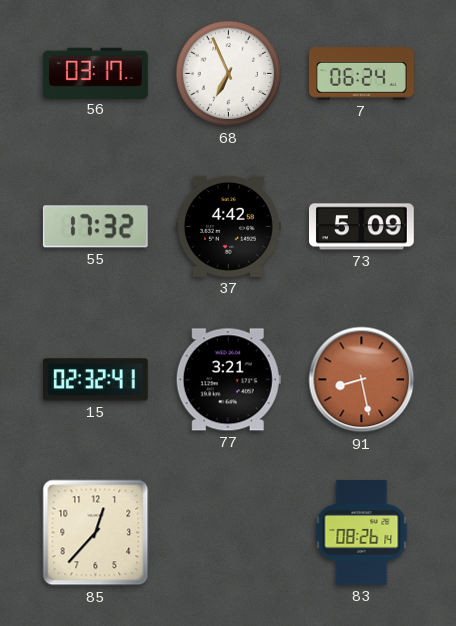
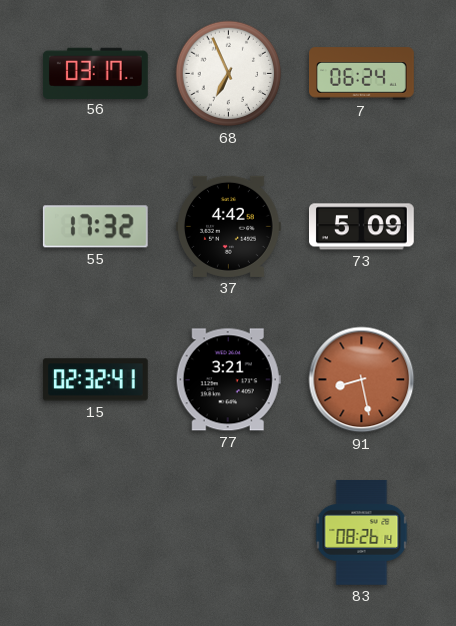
85: 12:37 -> none (96, 533)
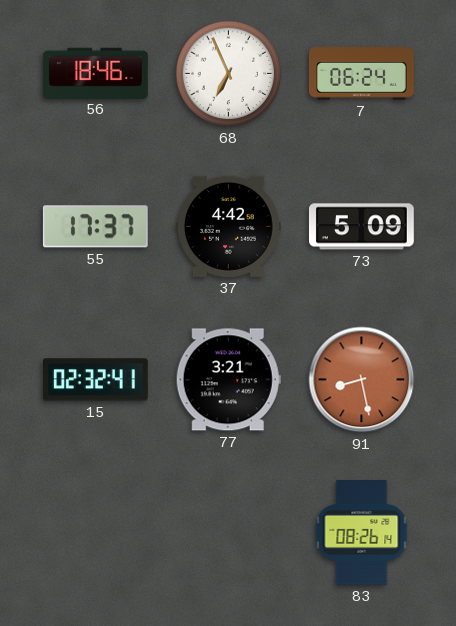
56: 03:17 -> 18:46 (95, 73)
55: 17:32 -> 17:37 (95, 227)
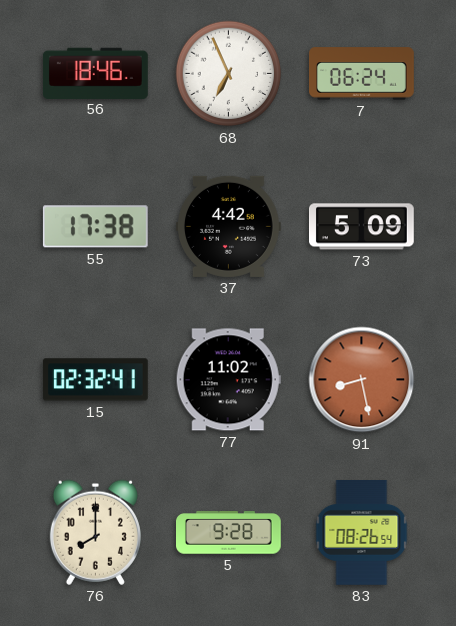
55: 17:37 -> 17:38 (95, 227)
77: 3:21 -> 11:02 (228, 380)
76: none -> 8:00 (95, 532)
5: none -> 9:28 (229, 533)
83: 08:26:14 -> 08:26:54 (362, 533)
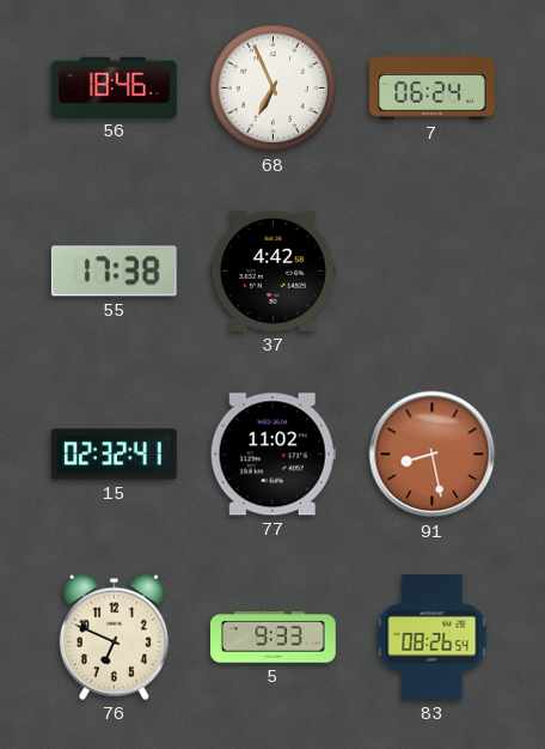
73: 5:09 -> none (362, 227)
76: 8:00 -> 6:49 (114, 637)
5: 9:28 -> 9:33 (274, 638)
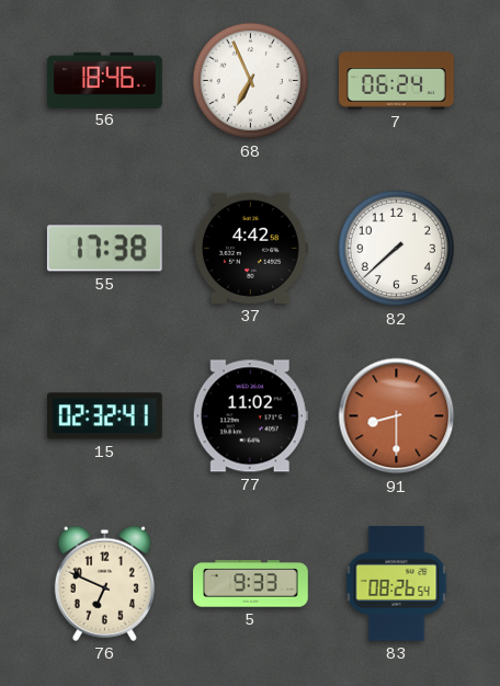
82: none -> 7:38 (397, 249)
91: 8:28 -> 8:30 (397, 416)
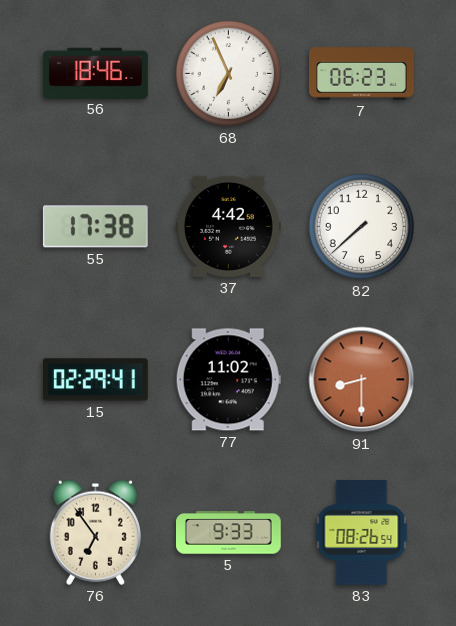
7: 06:24 -> 06:23 (362, 74)
15: 02:32 -> 02:29 (95, 380)
76: 6:49 -> 6:54 (95, 532)
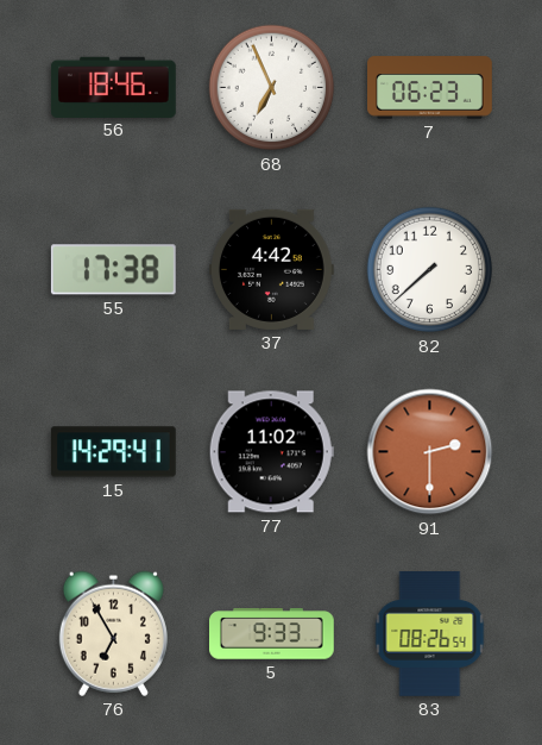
15: 02:29 -> 14:29 (113, 452)
91: 8:30 -> 2:30 (430, 452)
76: 6:54 -> 6:55 (113, 633)
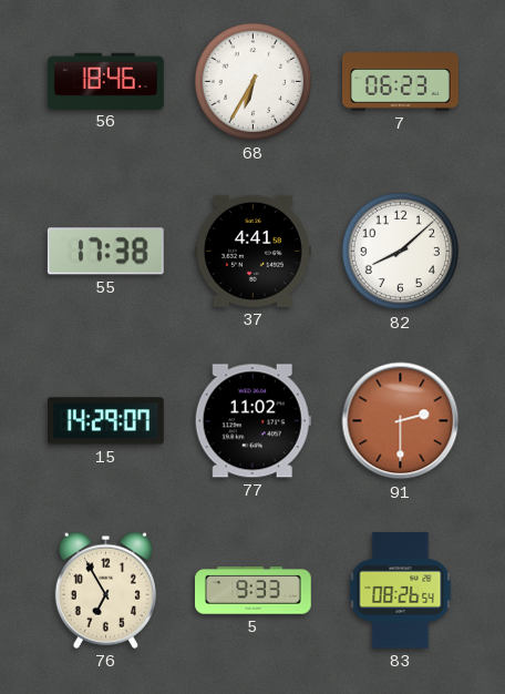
68: 6:56 -> 6:35 (254, 82)
37: 4:42 -> 4:41 (254, 251)
82: 7:38 -> 8:08 (401, 252)
15: 14:29:41 -> 14:29:07 (105, 421)
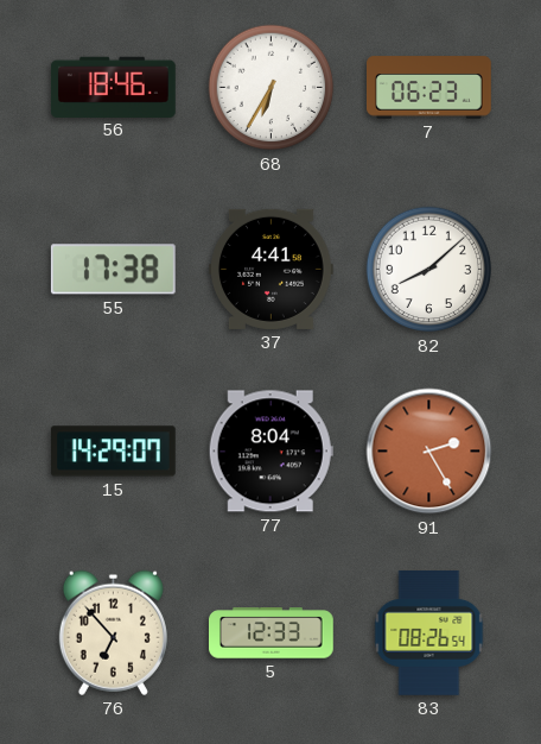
77: 11:02 -> 8:04 (270, 452)
91: 2:30 -> 2:25 (429, 452)
76: 6:55 -> 6:53 (113, 632)
5: 9:33 -> 12:33 (272, 633)
